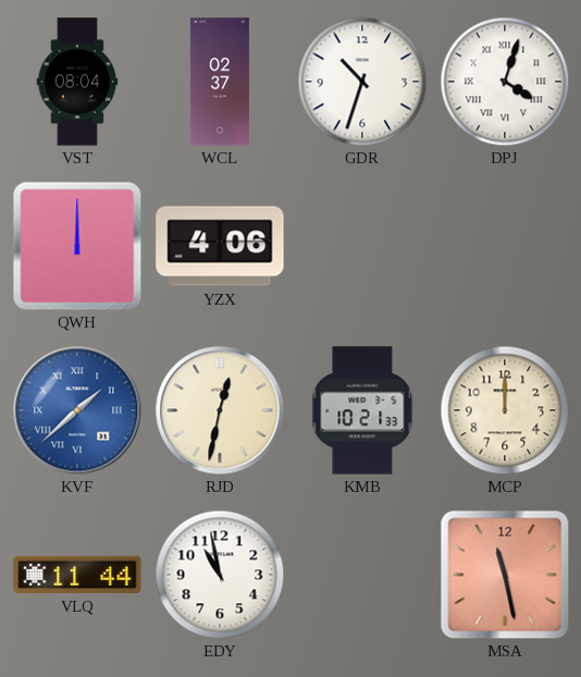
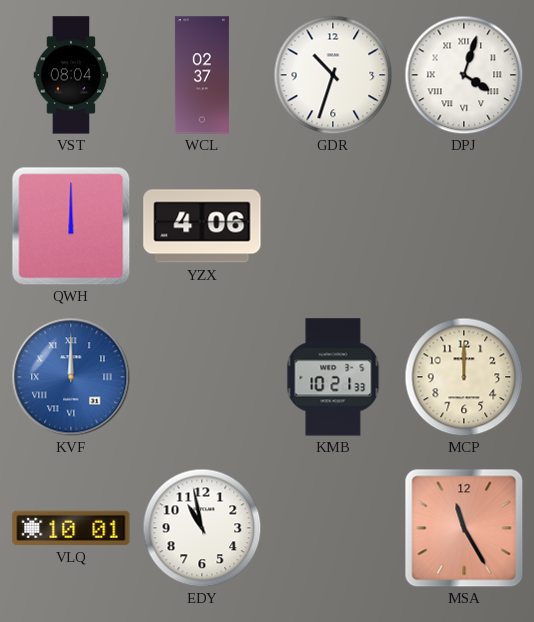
KVF: 1:38 -> 12:00 (71, 377)
RJD: 12:32 -> none (220, 410)
VLQ: 11:44 -> 10:01 (71, 528)
MSA: 11:28 -> 11:25 (464, 528)
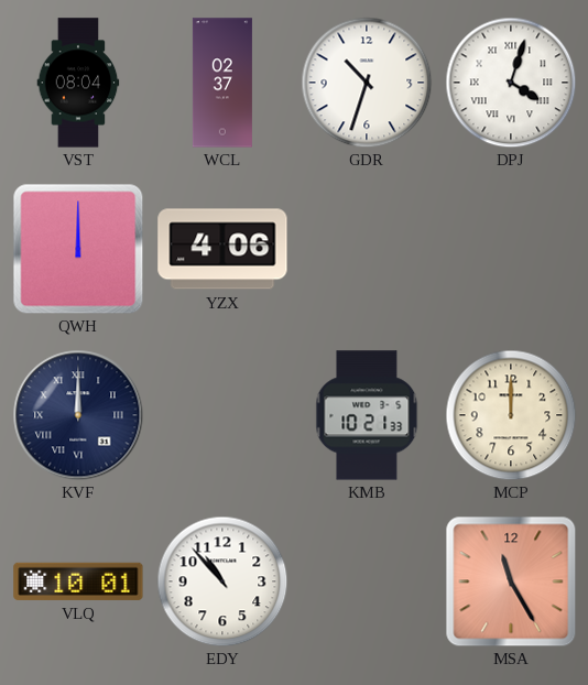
KVF dial: blue -> navy (78, 415)
EDY: 10:58 -> 10:53 (222, 581)
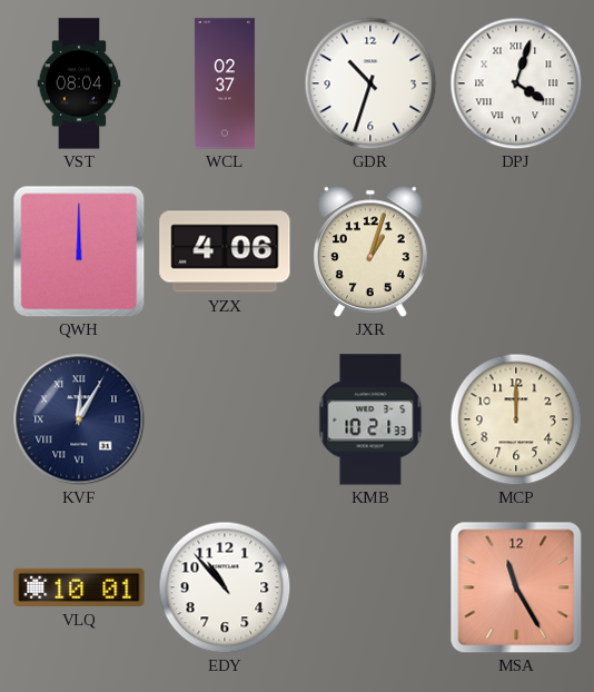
JXR: none -> 1:03 (370, 251)
KVF: 12:00 -> 12:05 (79, 419)
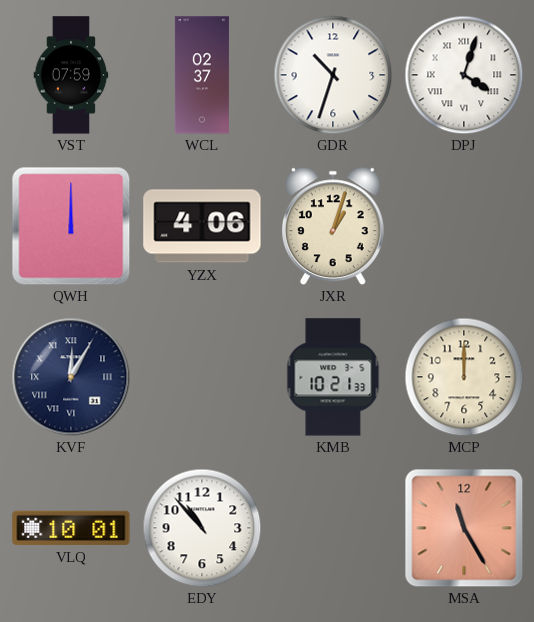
VST: 08:04 -> 07:59 (71, 75)
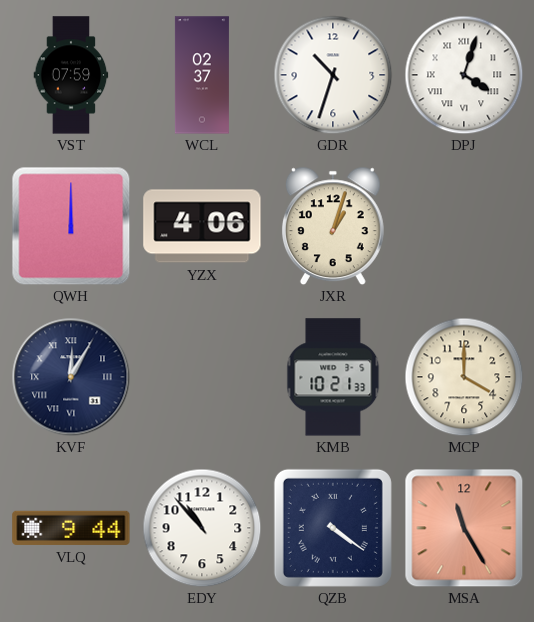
MCP: 12:00 -> 4:00 (464, 377)
VLQ: 10:01 -> 9:44 (71, 528)
QZB: none -> 4:21 (333, 528)
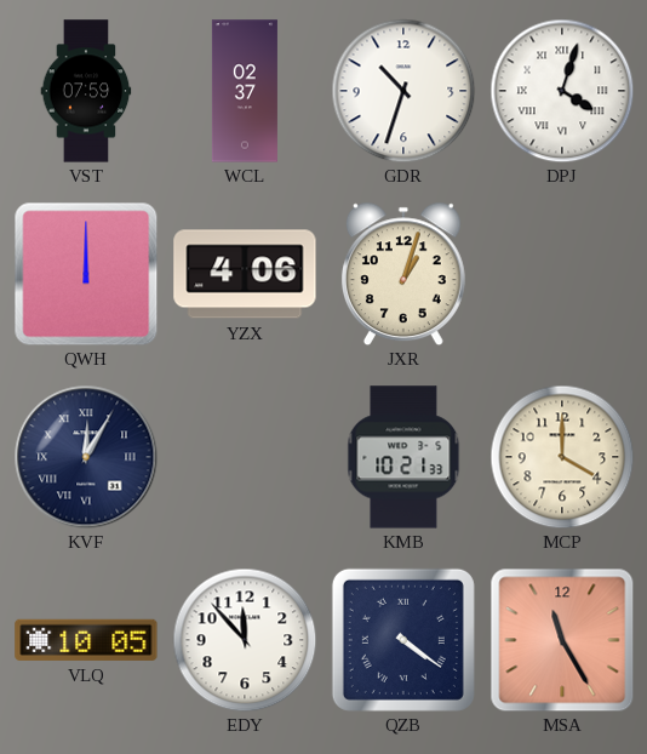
VLQ: 9:44 -> 10:05 (86, 640)
EDY: 10:53 -> 11:53 (245, 640)
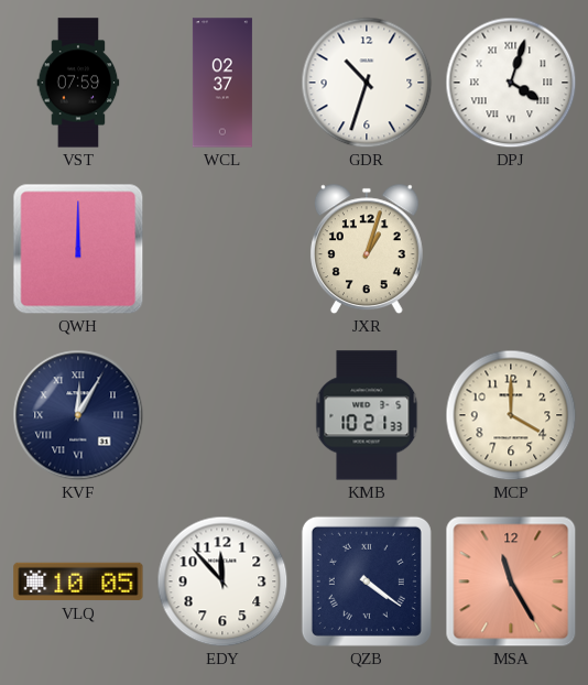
YZX: 4:06 -> none (245, 274)
